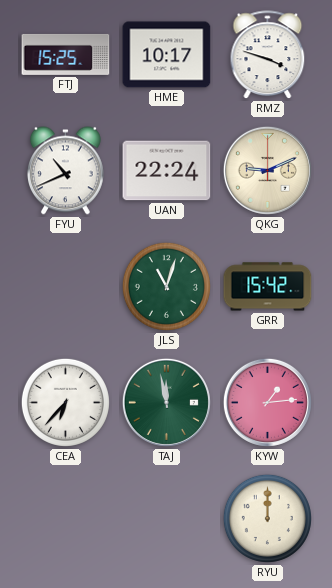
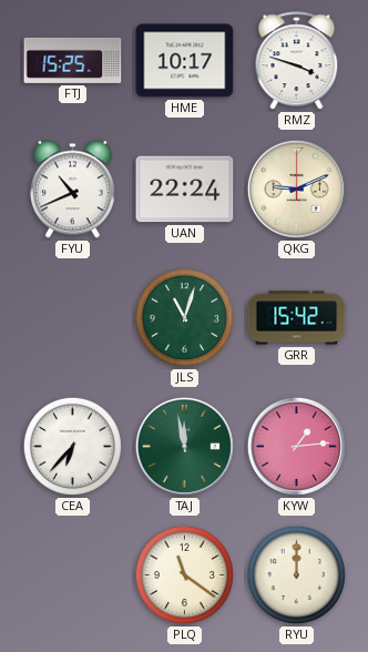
PLQ: none -> 11:21 (184, 574)
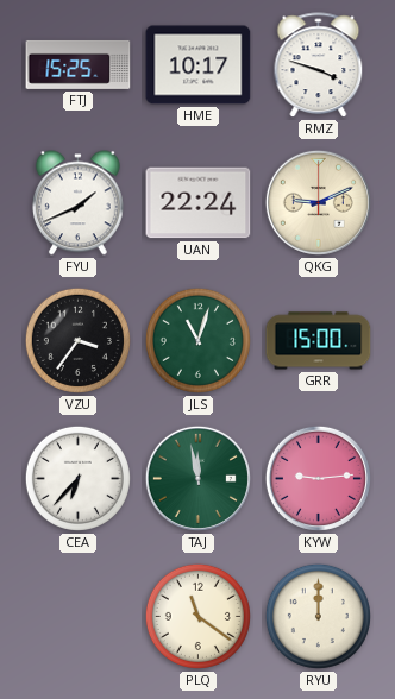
FYU: 10:41 -> 1:41 (77, 203)
VZU: none -> 3:36 (77, 340)
GRR: 15:42 -> 15:00 (319, 341)
KYW: 1:14 -> 9:14 (318, 478)
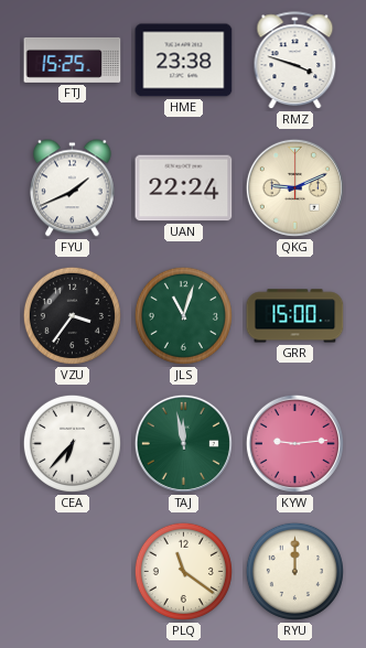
HME: 10:17 -> 23:38 (184, 61)
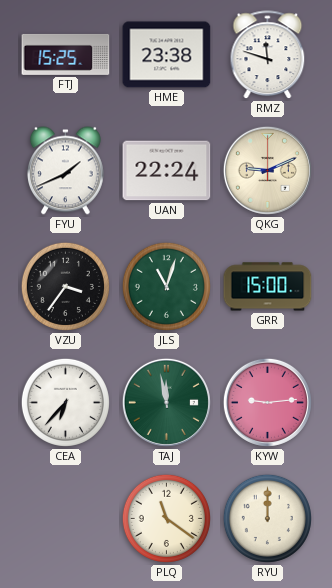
RMZ: 3:48 -> 11:48 (268, 55)
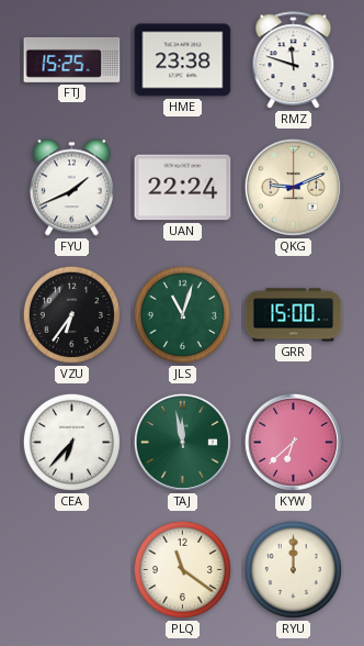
VZU: 3:36 -> 6:36 (71, 314)
KYW: 9:14 -> 6:38 (293, 442)
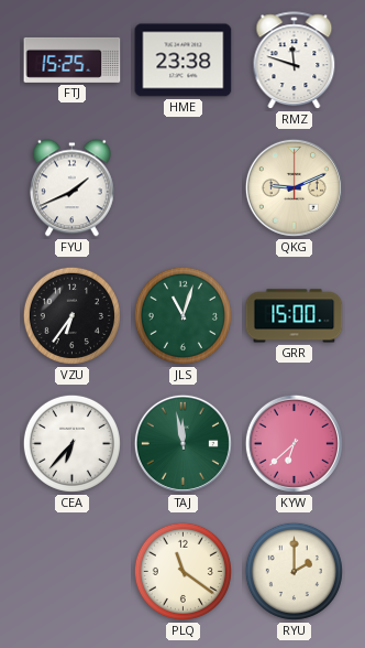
UAN: 22:24 -> none (183, 188)
RYU: 12:00 -> 2:00 (294, 571)
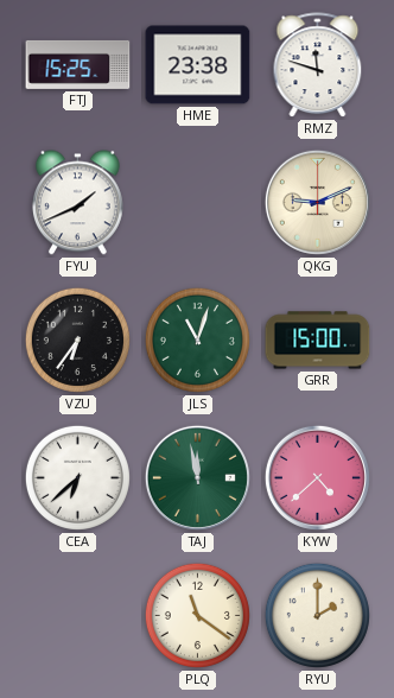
CEA: 6:37 -> 6:38 (77, 477)
KYW: 6:38 -> 4:38 (317, 477)
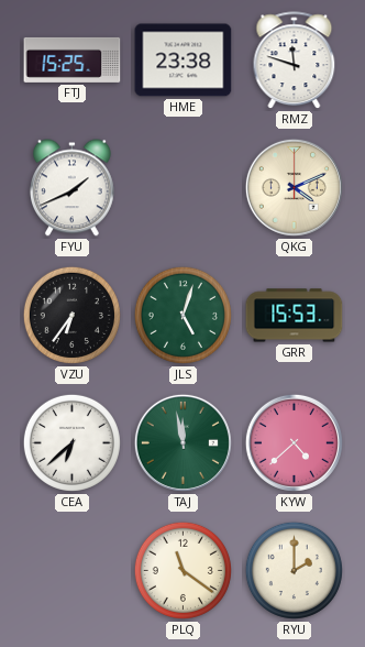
QKG: 9:11 -> 4:11 (294, 187)
JLS: 11:03 -> 5:03 (182, 315)
GRR: 15:00 -> 15:53 (295, 316)
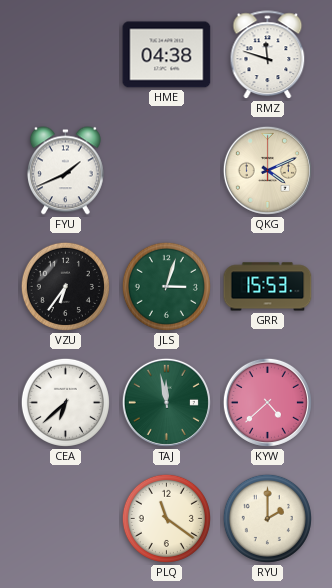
FTJ: 15:25 -> none (73, 59)
HME: 23:38 -> 04:38 (167, 55)
JLS: 5:03 -> 3:03 (166, 286)
